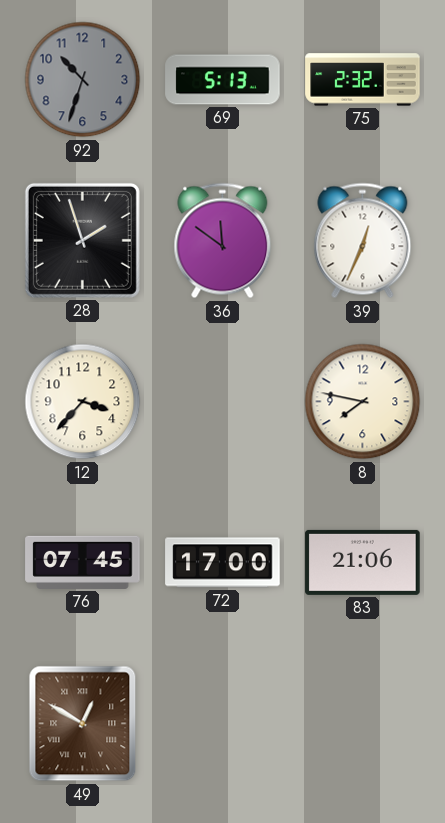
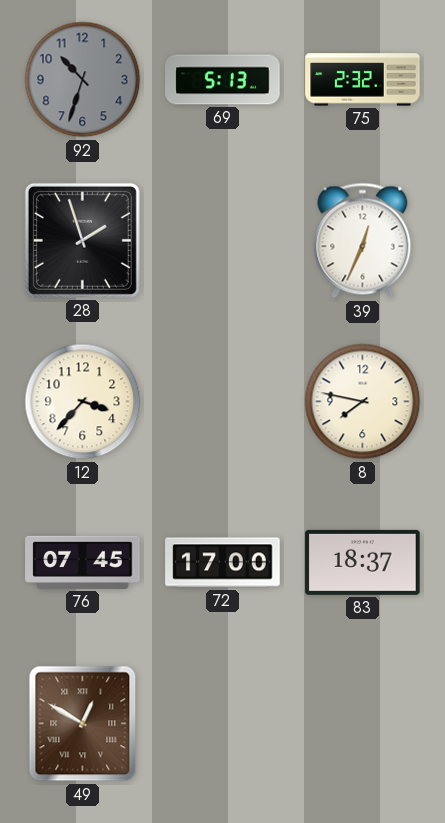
36: 11:51 -> none (223, 241)
83: 21:06 -> 18:37 (363, 562)
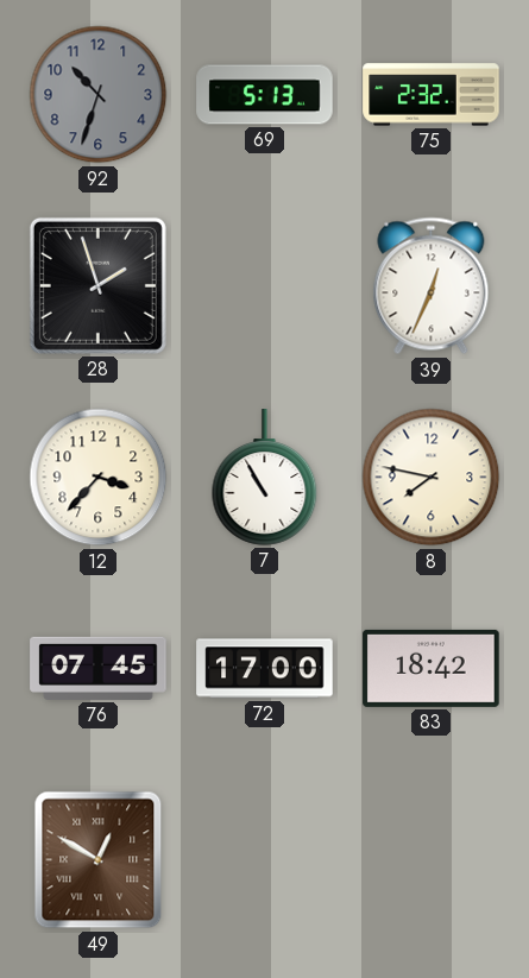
7: none -> 10:55 (265, 478)
83: 18:37 -> 18:42 (432, 668)
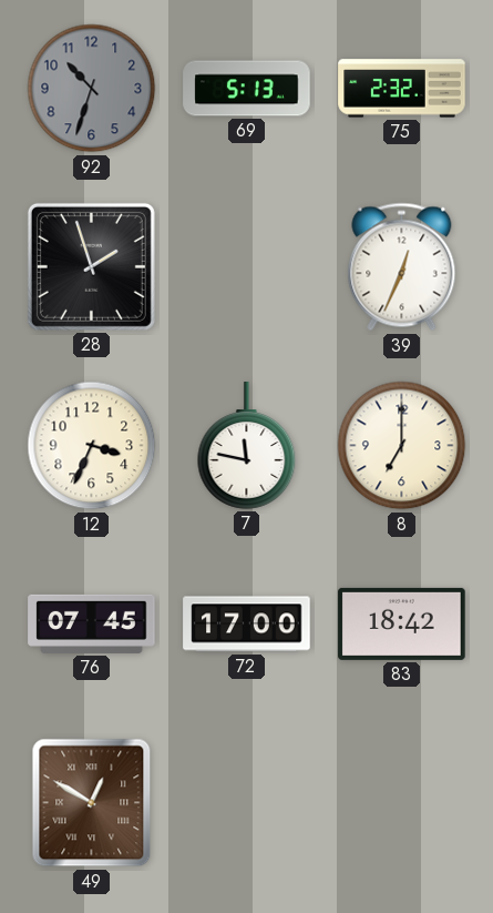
12: 3:37 -> 3:34 (92, 446)
7: 10:55 -> 11:47 (247, 446)
8: 7:47 -> 7:00 (402, 446)
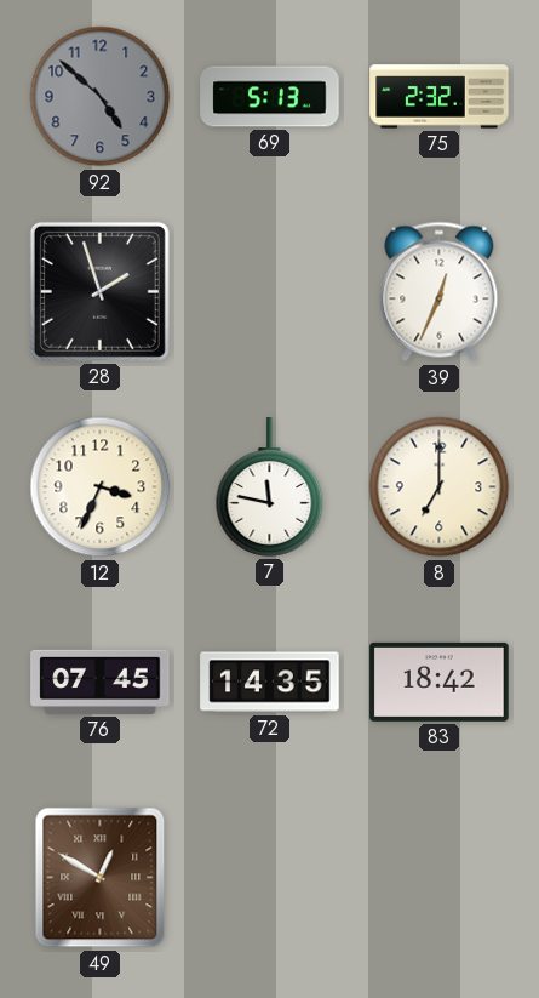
92: 10:33 -> 4:52 (101, 97)
72: 17:00 -> 14:35 (270, 683)
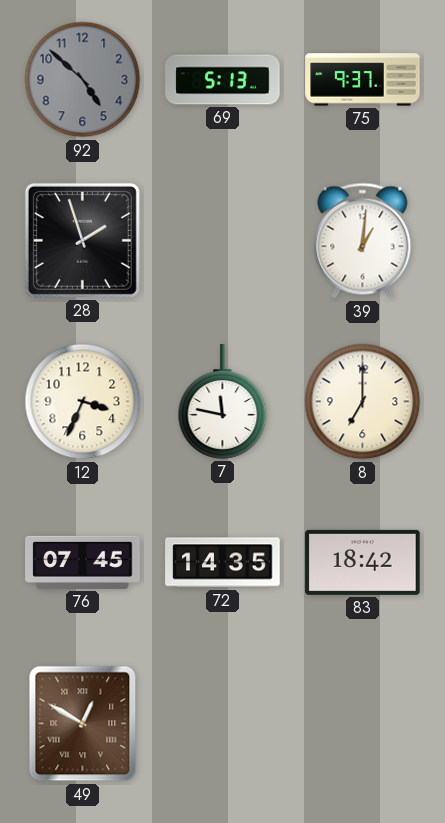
75: 2:32 -> 9:37 (363, 80)
39: 12:34 -> 1:01 (363, 241)
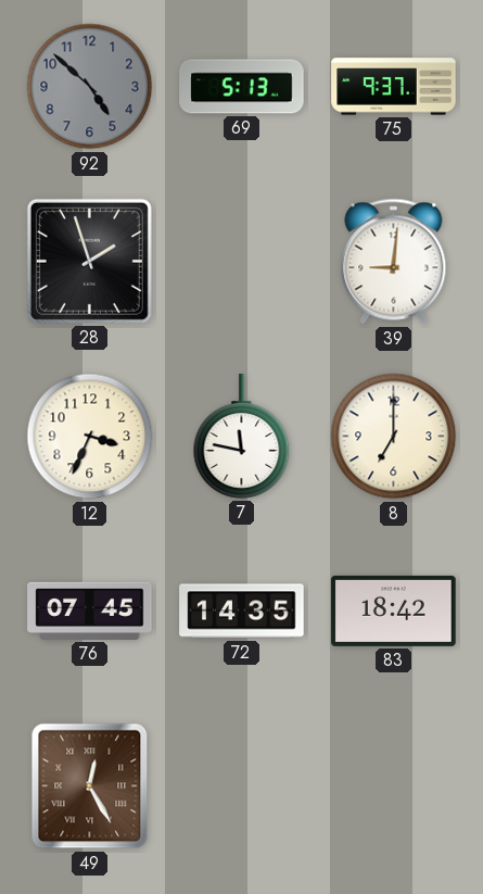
39: 1:01 -> 9:01 (394, 262)
49: 12:50 -> 12:25 (90, 786)
